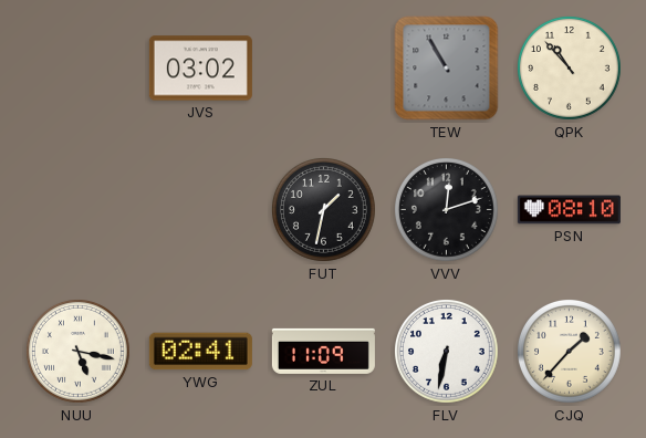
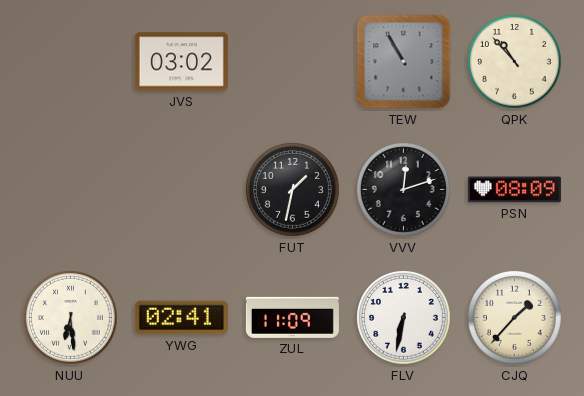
PSN: 08:10 -> 08:09 (514, 190)
NUU: 5:17 -> 6:29 (71, 318)
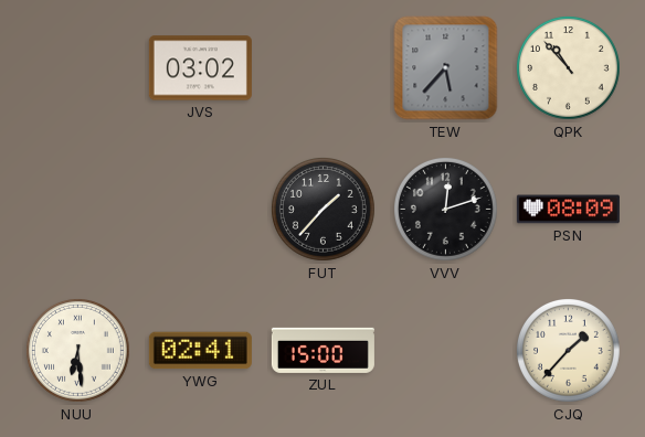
TEW: 10:55 -> 5:37 (446, 68)
FUT: 1:32 -> 1:37 (324, 210)
ZUL: 11:09 -> 15:00 (322, 350)
FLV: 6:32 -> none (404, 318)
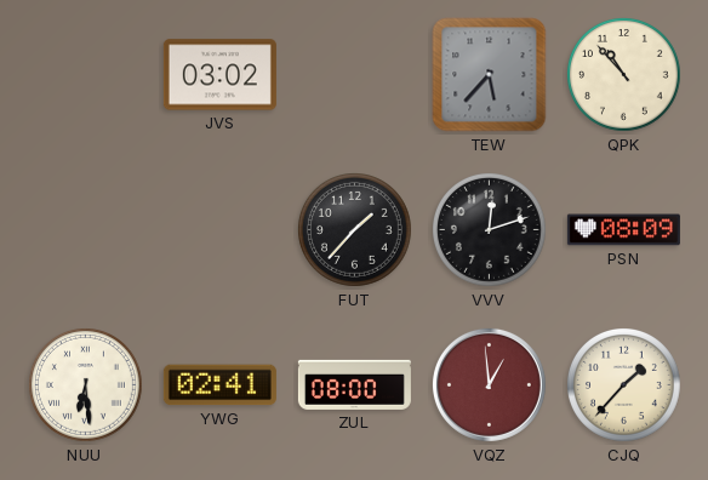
ZUL: 15:00 -> 08:00 (354, 384)
VQZ: none -> 12:59 (489, 384)
